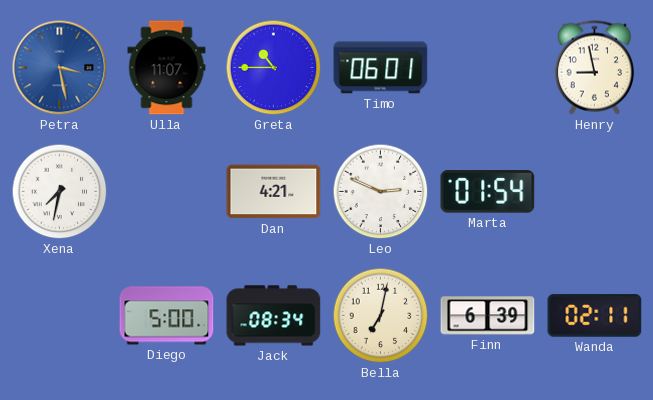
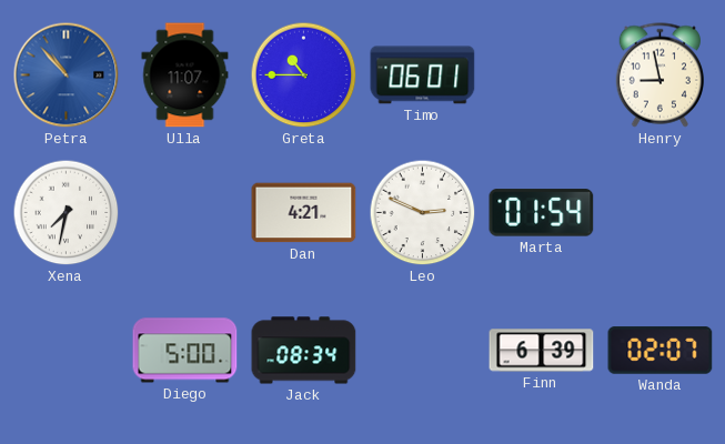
Petra: 3:28 -> 10:53 (67, 75)
Bella: 7:02 -> none (381, 316)
Wanda: 02:11 -> 02:07 (661, 351)
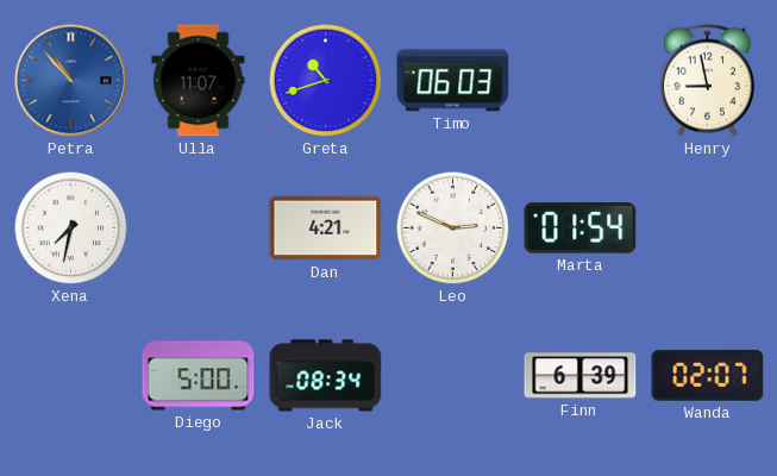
Greta: 10:45 -> 10:42 (326, 81)
Timo: 06:01 -> 06:03 (453, 81)
